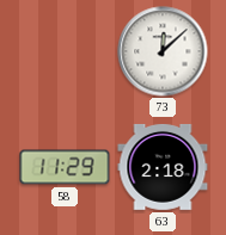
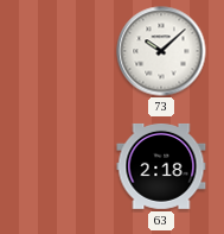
73: 12:08 -> 10:08 (161, 51)
58: 11:29 -> none (65, 167)
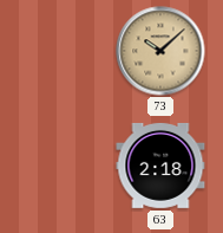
73 dial: white -> champagne (160, 51)
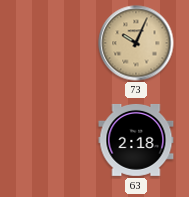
73: 10:08 -> 10:04 (136, 43)
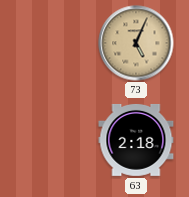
73: 10:04 -> 5:04 (136, 43)
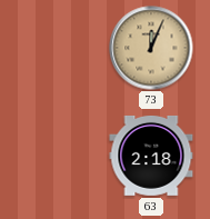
73: 5:04 -> 12:04 (151, 48)
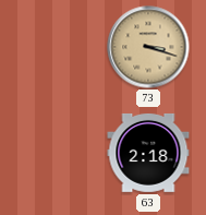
73: 12:04 -> 3:18 (148, 47)
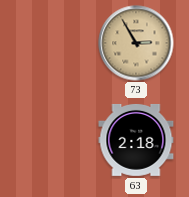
73: 3:18 -> 2:55 (136, 43)
